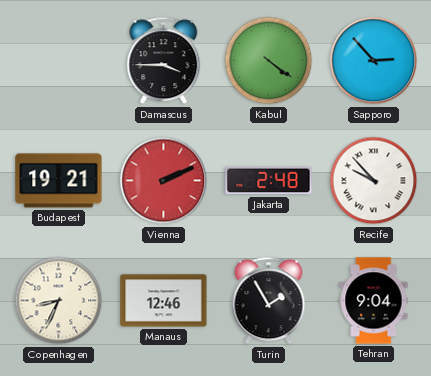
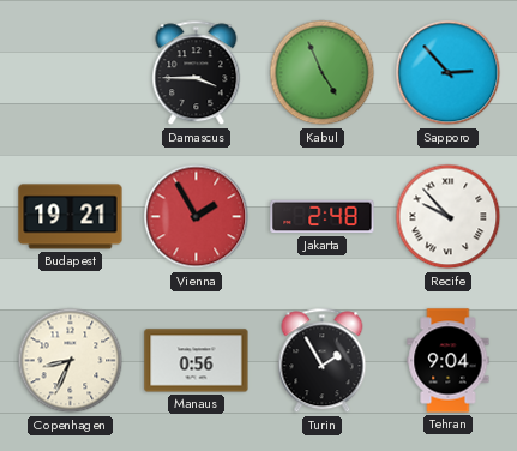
Kabul: 4:21 -> 4:56 (323, 73)
Vienna: 2:11 -> 1:55 (197, 217)
Manaus: 12:46 -> 0:56 (197, 361)
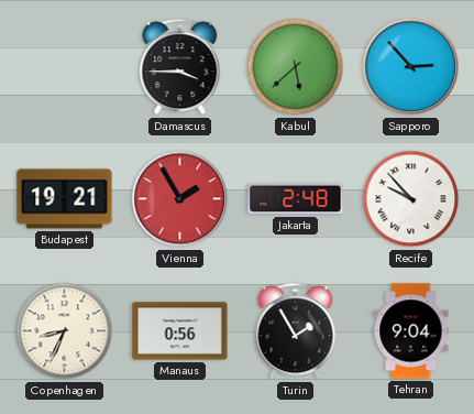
Kabul: 4:56 -> 5:38 (296, 67)
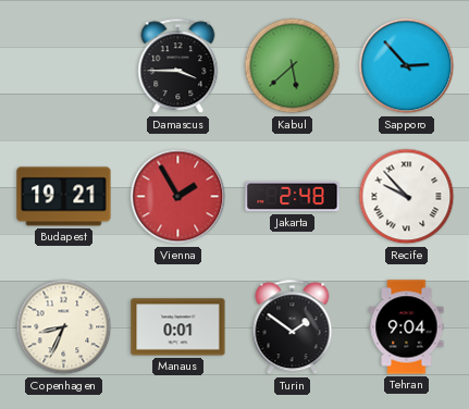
Manaus: 0:56 -> 0:01 (178, 327)
Turin: 1:55 -> 1:51 (293, 327)
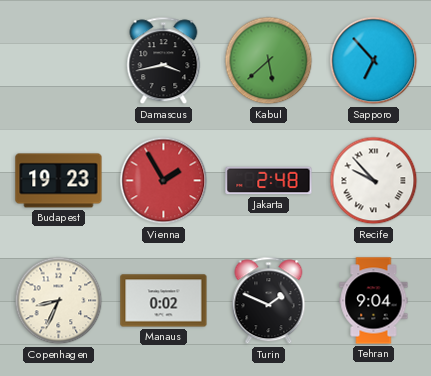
Damascus: 3:45 -> 3:43 (164, 61)
Sapporo: 2:53 -> 6:53 (374, 61)
Budapest: 19:21 -> 19:23 (59, 181)
Manaus: 0:01 -> 0:02 (164, 301)
Turin: 1:51 -> 1:49 (269, 301)
